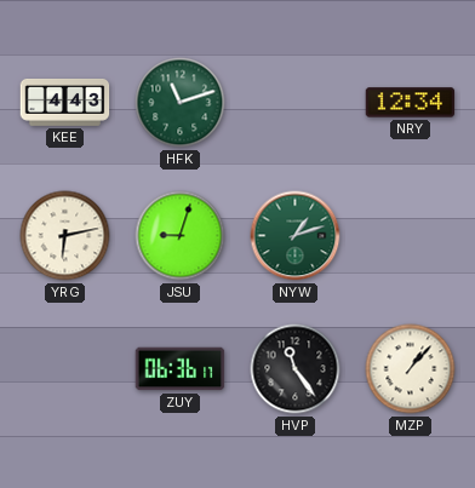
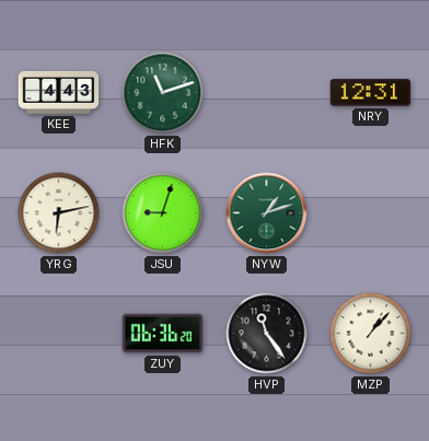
NRY: 12:34 -> 12:31 (371, 93)
ZUY: 06:36:17 -> 06:36:20 (163, 334)
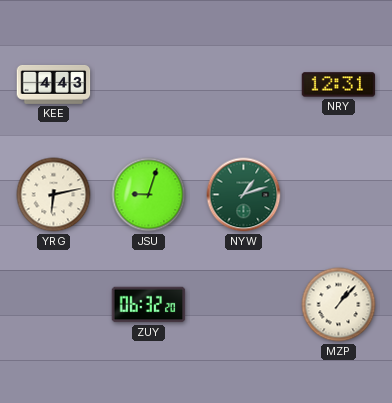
HFK: 11:12 -> none (163, 93)
ZUY: 06:36 -> 06:32 (149, 305)
HVP: 11:24 -> none (267, 334)
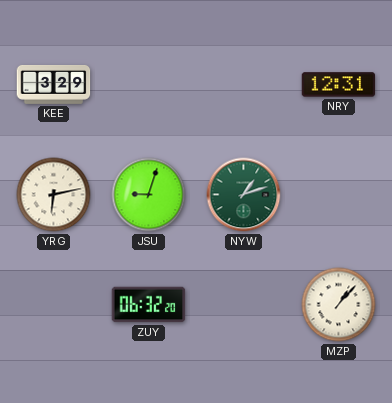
KEE: 4:43 -> 3:29 (54, 84)
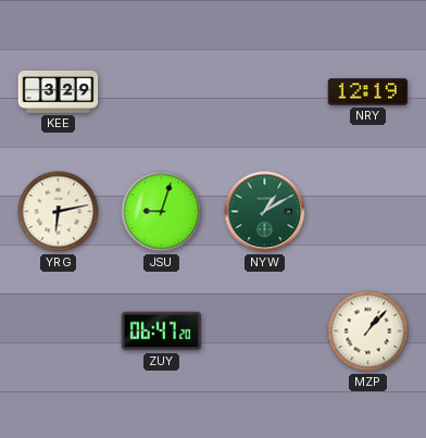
NRY: 12:31 -> 12:19 (368, 92)
NYW: 1:12 -> 1:10 (265, 212)
ZUY: 06:32 -> 06:47 (162, 331)
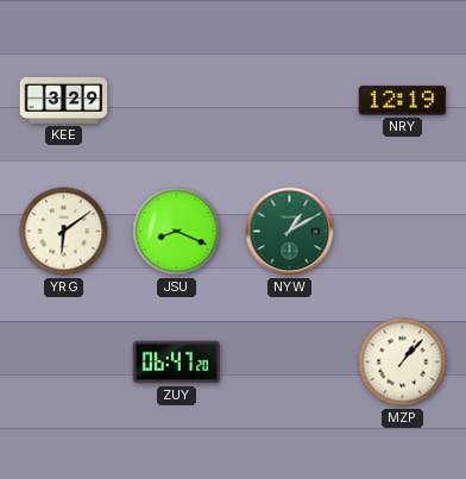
YRG: 6:13 -> 6:09 (64, 232)
JSU: 9:03 -> 8:19 (177, 232)
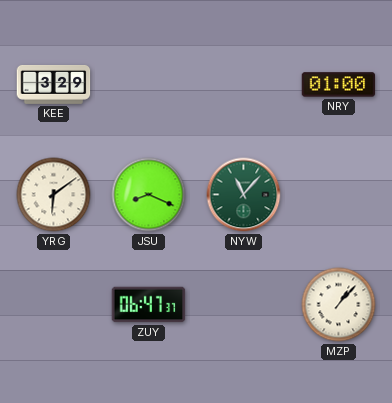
NRY: 12:19 -> 01:00 (339, 85)
NYW: 1:10 -> 11:07 (244, 195)
ZUY: 06:47:20 -> 06:47:37 (149, 305)
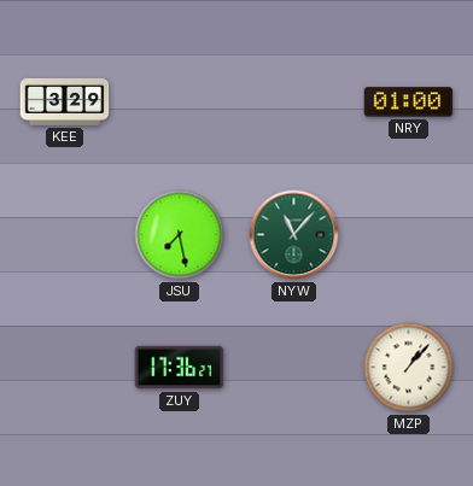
YRG: 6:09 -> none (54, 195)
JSU: 8:19 -> 7:28 (180, 235)
ZUY: 06:47 -> 17:36 (180, 368)
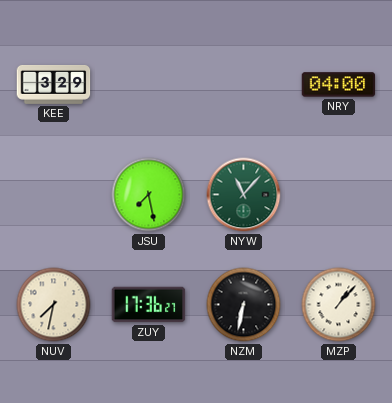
NRY: 01:00 -> 04:00 (339, 85)
NUV: none -> 7:32 (54, 305)
NZM: none -> 6:32 (244, 305)
